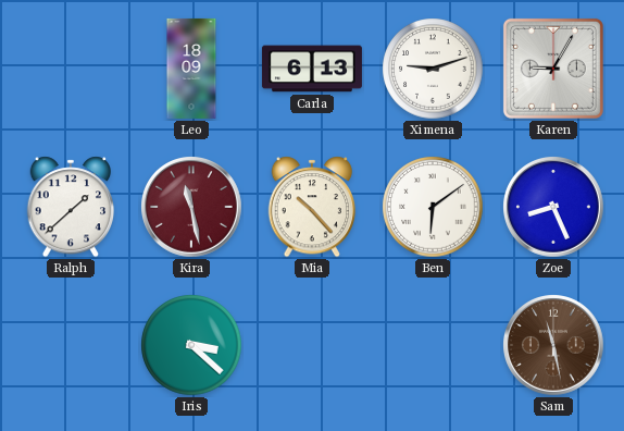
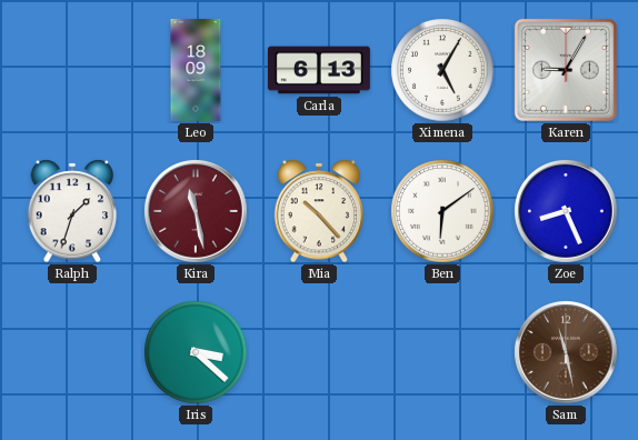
Ximena: 9:12 -> 5:05 (442, 70)
Ralph: 1:38 -> 1:33 (72, 211)
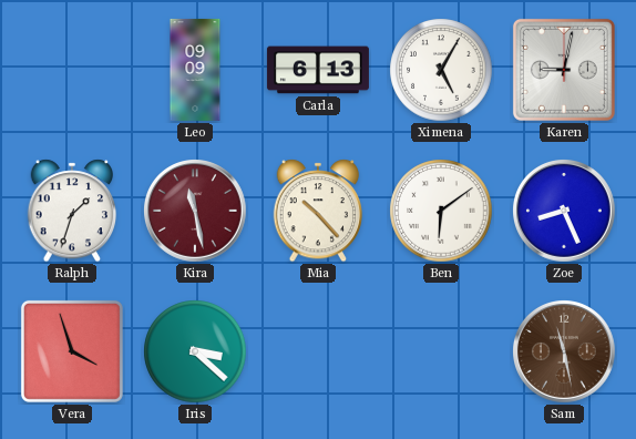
Leo: 18:09 -> 09:09 (195, 70)
Karen: 9:05 -> 9:02 (564, 70)
Vera: none -> 3:57 (72, 351)
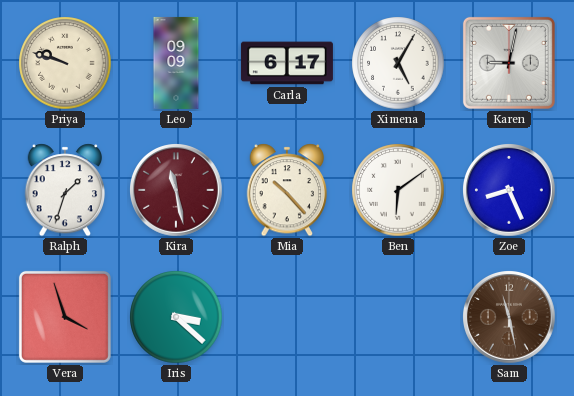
Priya: none -> 9:48 (65, 63)
Carla: 6:13 -> 6:17 (287, 63)
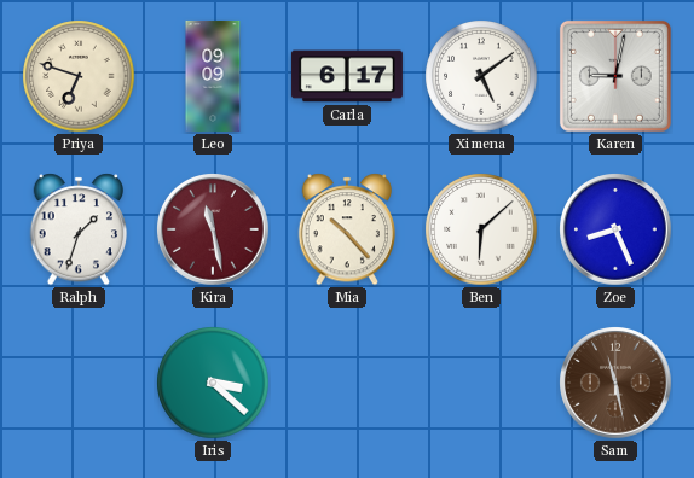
Priya: 9:48 -> 6:48 (79, 76)
Ximena: 5:05 -> 5:09 (481, 76)
Ben: 6:09 -> 6:08 (481, 229)
Vera: 3:57 -> none (65, 317)
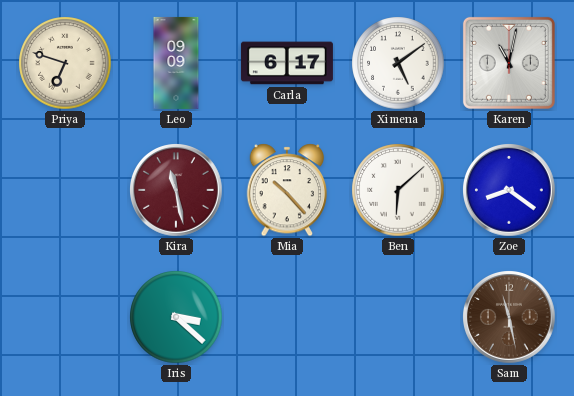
Karen: 9:02 -> 11:02 (509, 63)
Ralph: 1:33 -> none (79, 229)
Zoe: 8:26 -> 8:21 (509, 190)
